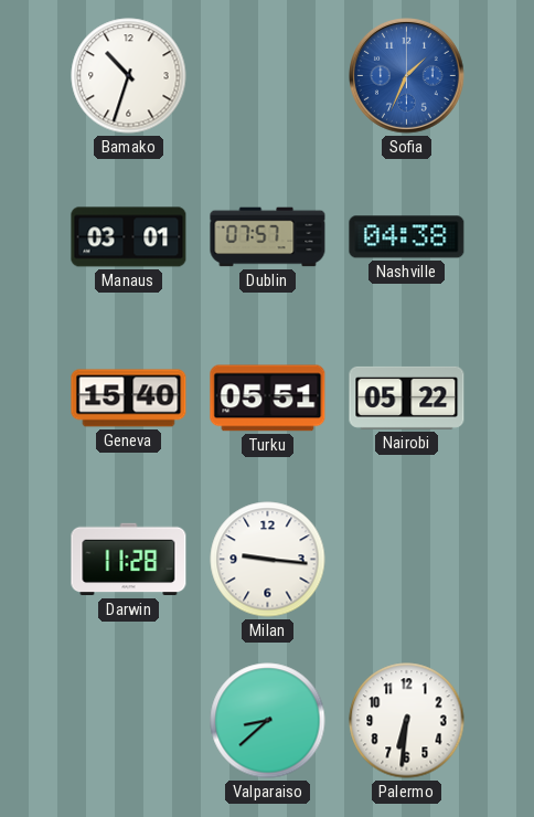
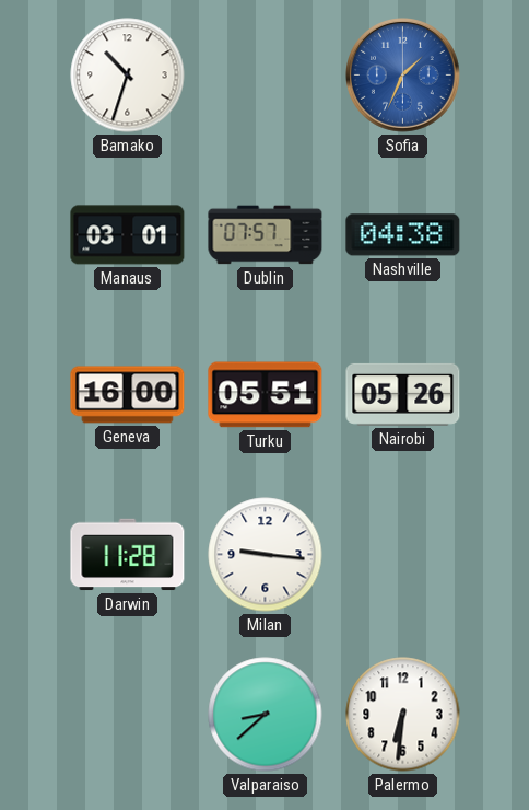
Geneva: 15:40 -> 16:00 (128, 395)
Nairobi: 05:22 -> 05:26 (403, 394)
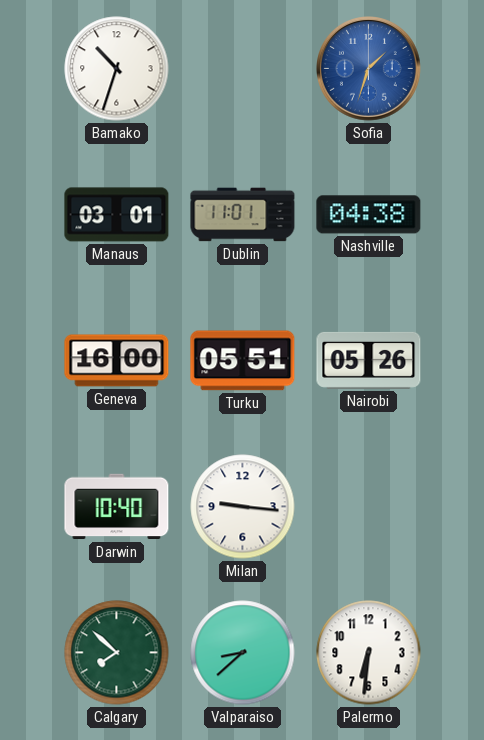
Sofia: 1:34 -> 1:33 (369, 69)
Dublin: 07:57 -> 11:01 (243, 215)
Darwin: 11:28 -> 10:40 (117, 507)
Calgary: none -> 7:52 (117, 653)
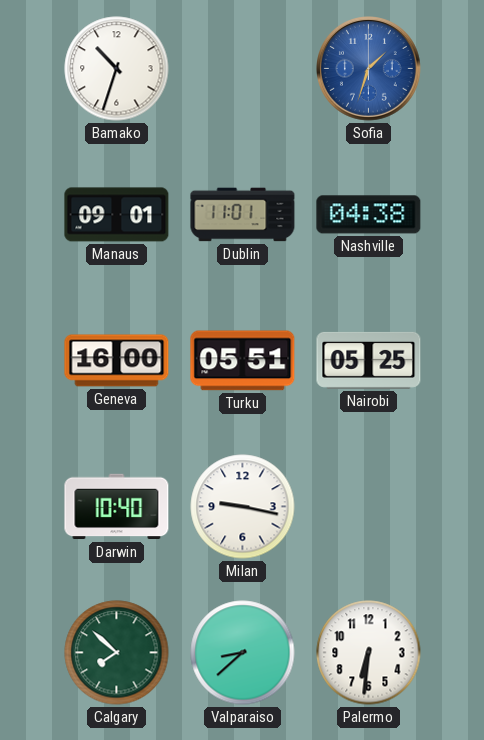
Manaus: 03:01 -> 09:01 (117, 215)
Nairobi: 05:26 -> 05:25 (369, 360)
Milan: 9:16 -> 9:17 (243, 507)
